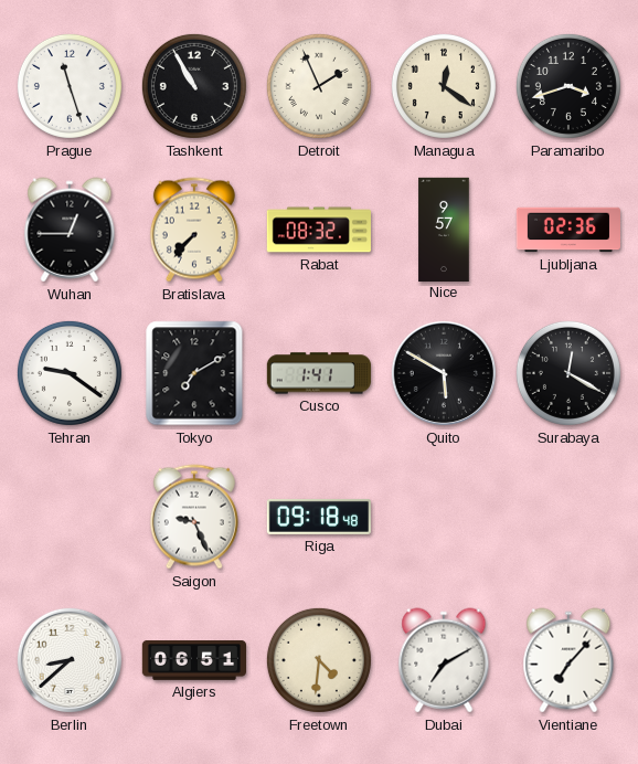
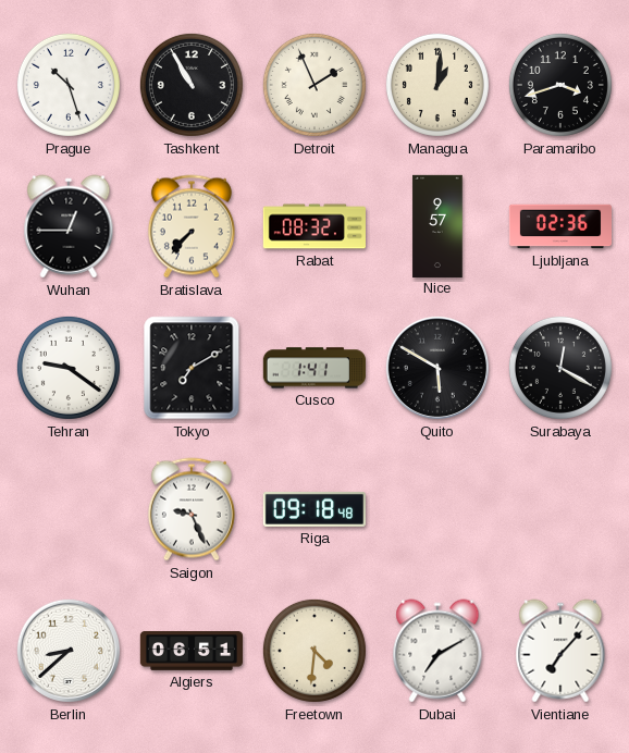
Prague: 11:27 -> 10:27 (69, 85)
Managua: 12:21 -> 1:01 (437, 85)
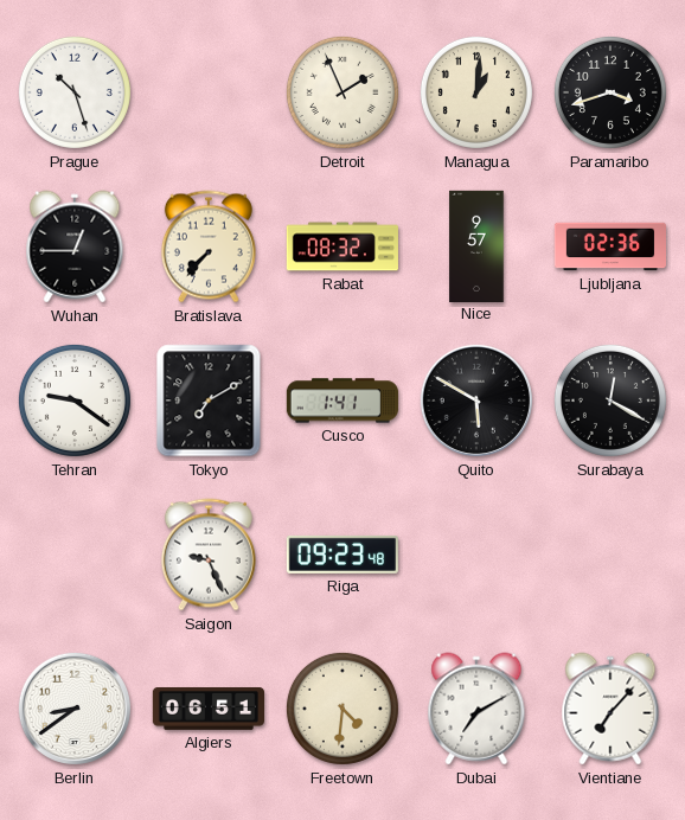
Tashkent: 10:55 -> none (192, 85)
Riga: 09:18 -> 09:23 (342, 555)
Berlin: 8:38 -> 8:39 (75, 709)
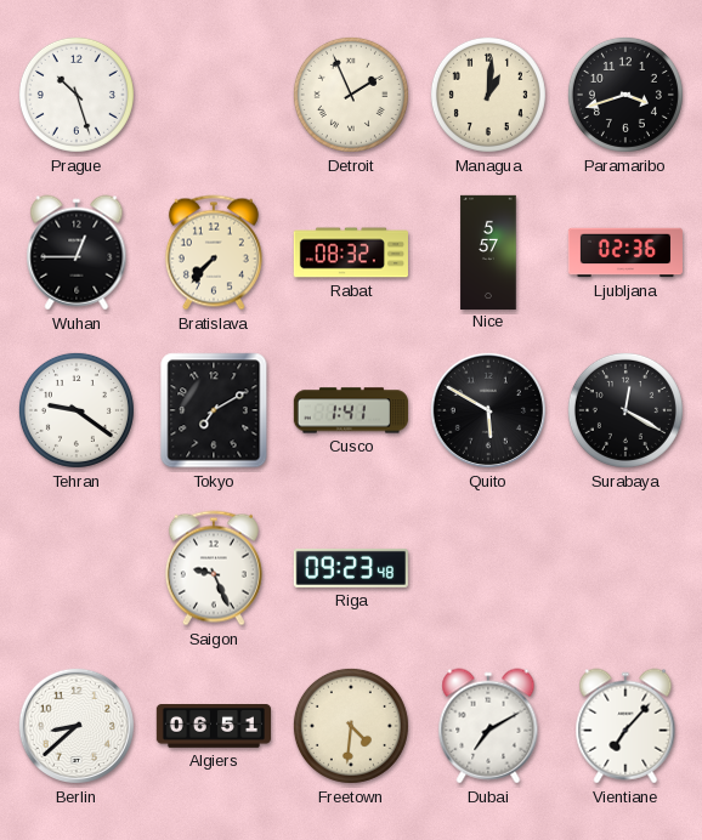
Nice: 9:57 -> 5:57 (488, 251)
Berlin: 8:39 -> 8:38 (77, 726)
